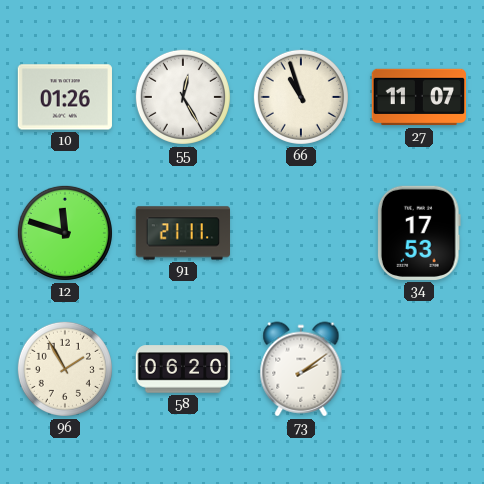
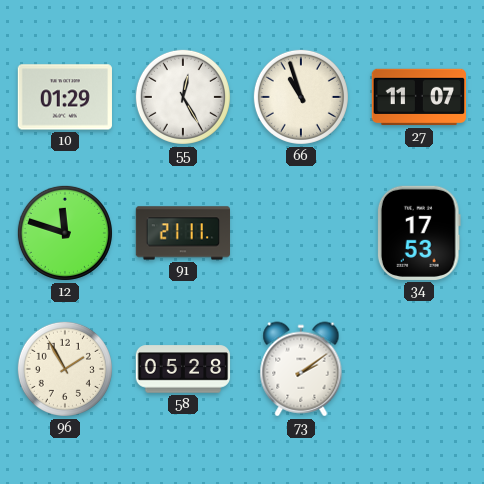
10: 01:26 -> 01:29 (64, 97)
58: 06:20 -> 05:28 (183, 369)
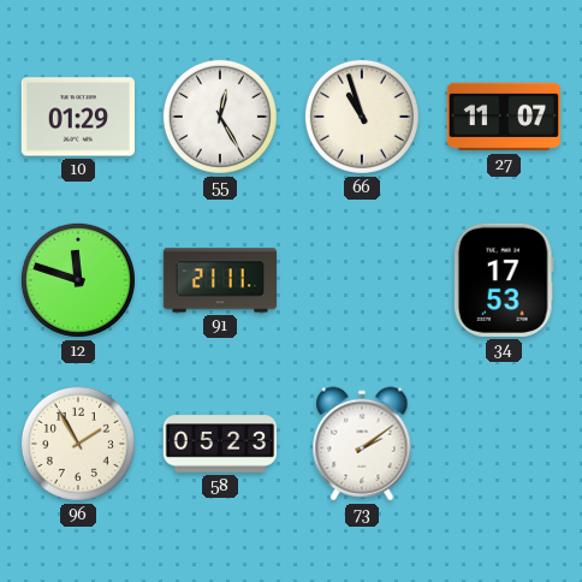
58: 05:28 -> 05:23 (220, 444)
